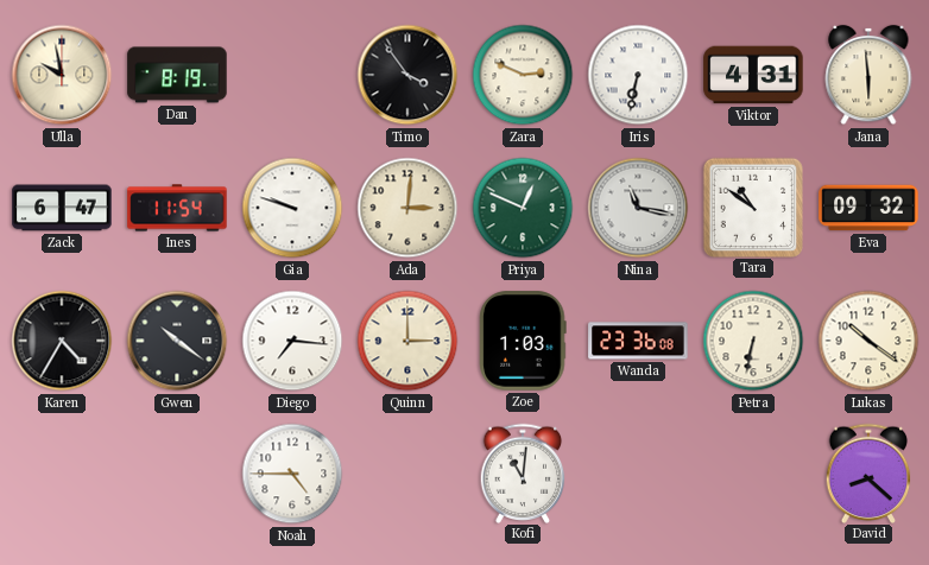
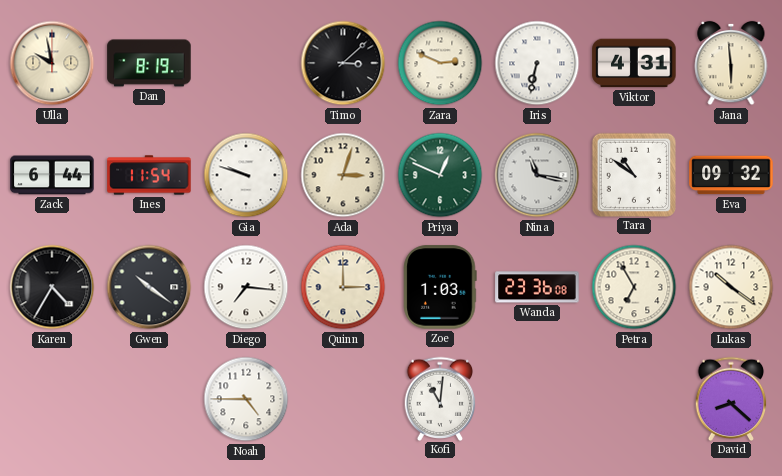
Timo: 3:54 -> 3:08 (343, 63)
Zack: 6:47 -> 6:44 (52, 175)
Ada: 3:01 -> 3:03 (343, 175)
Petra: 6:32 -> 6:55 (634, 287)
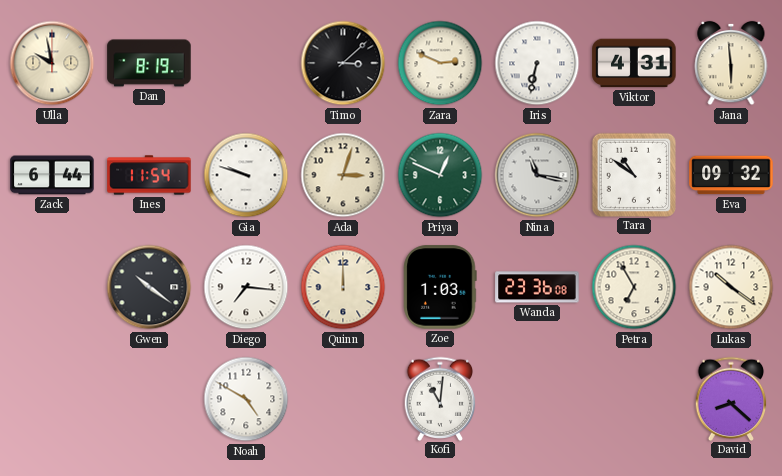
Karen: 4:35 -> none (52, 287)
Quinn: 3:00 -> 12:00 (343, 287)
Noah: 4:45 -> 4:50 (246, 399)
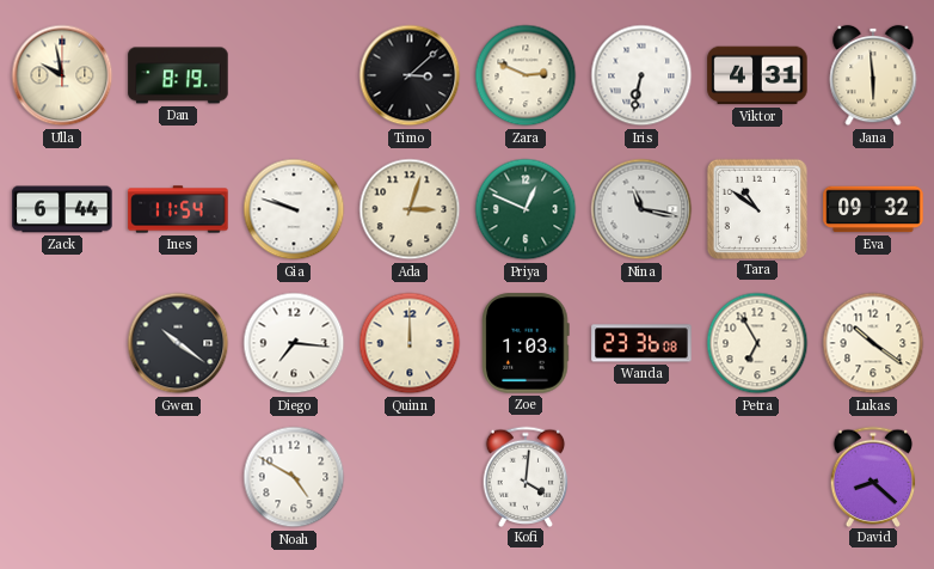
Kofi: 11:01 -> 4:01 (526, 476)
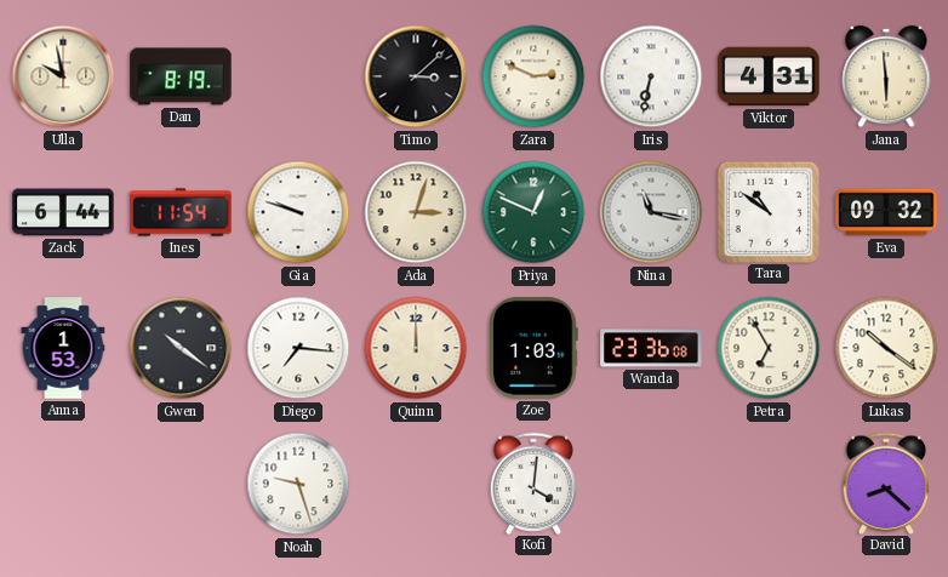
Anna: none -> 1:53 (63, 348)
Noah: 4:50 -> 9:27 (298, 484)
